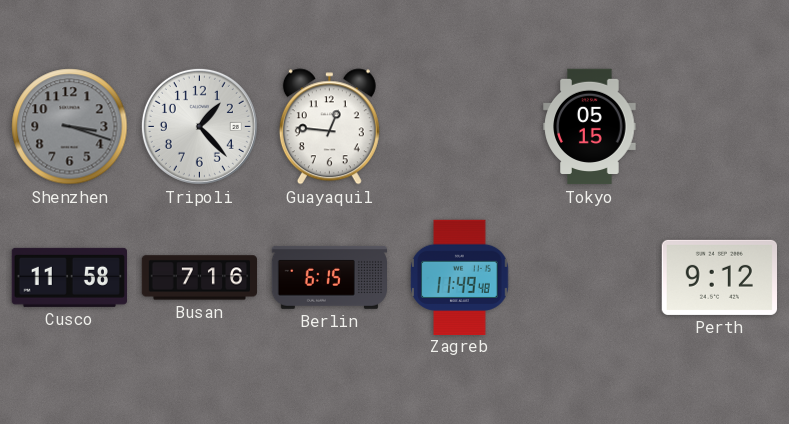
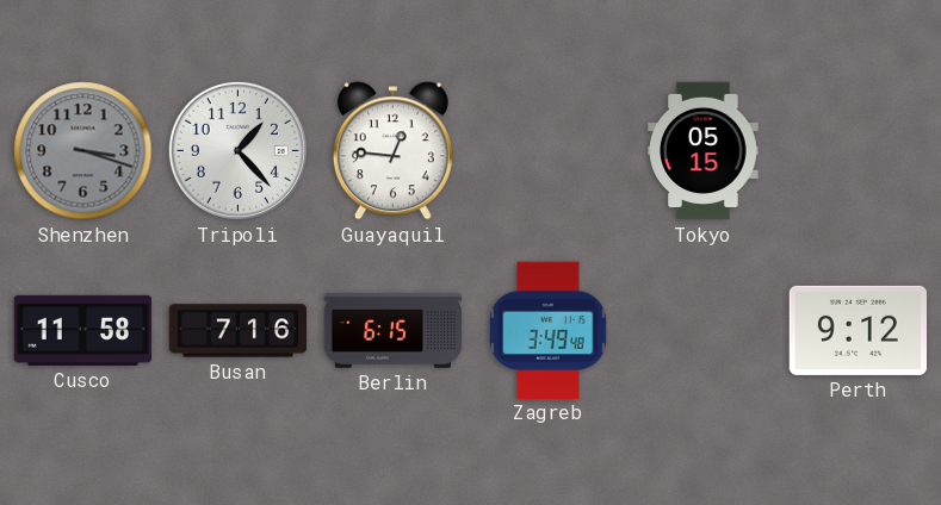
Zagreb: 11:49 -> 3:49 (549, 330)
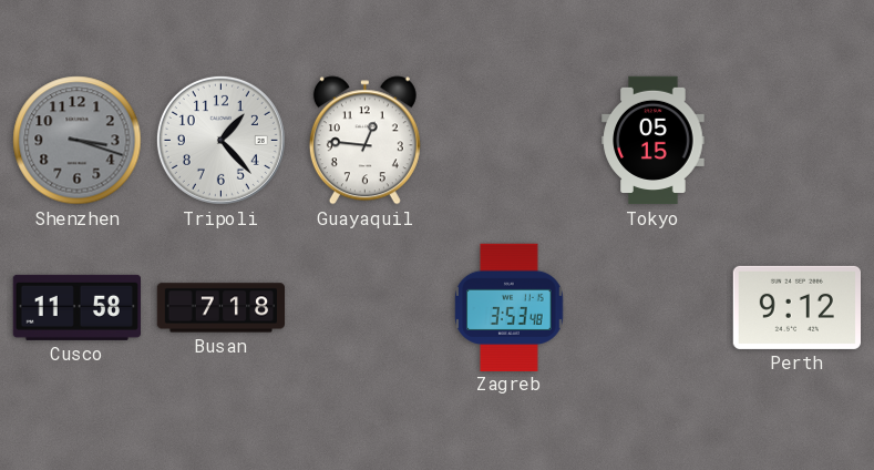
Busan: 7:16 -> 7:18 (222, 308)
Berlin: 6:15 -> none (392, 330)
Zagreb: 3:49 -> 3:53 (510, 307)
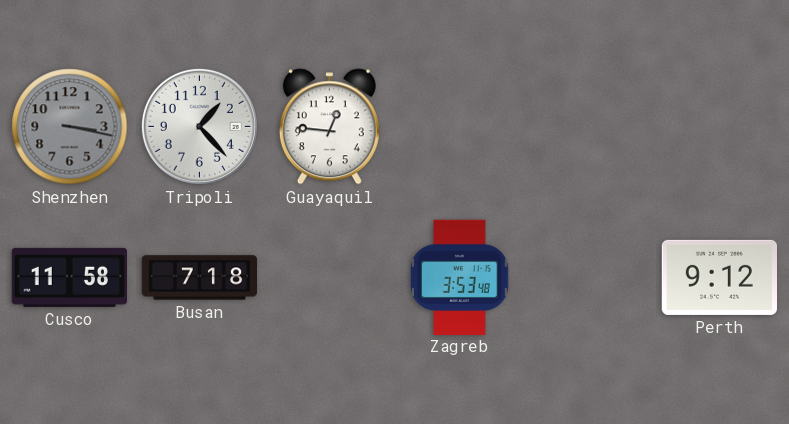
Shenzhen: 3:18 -> 3:17 (70, 127)
Tokyo: 05:15 -> none (654, 141)
